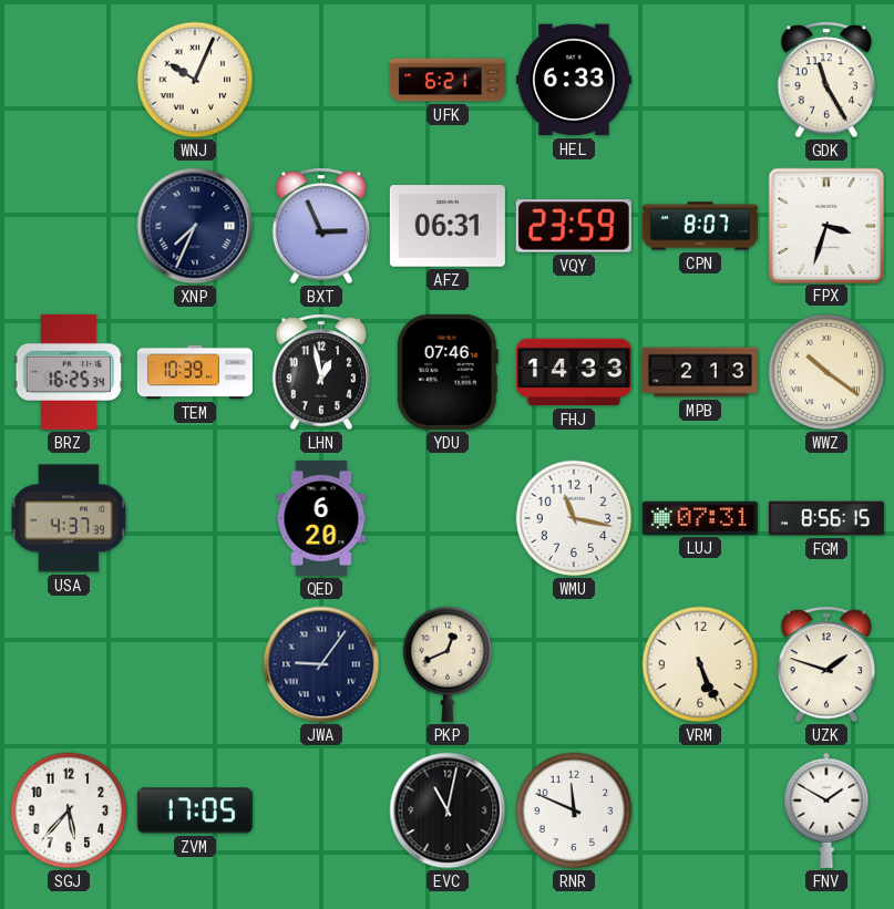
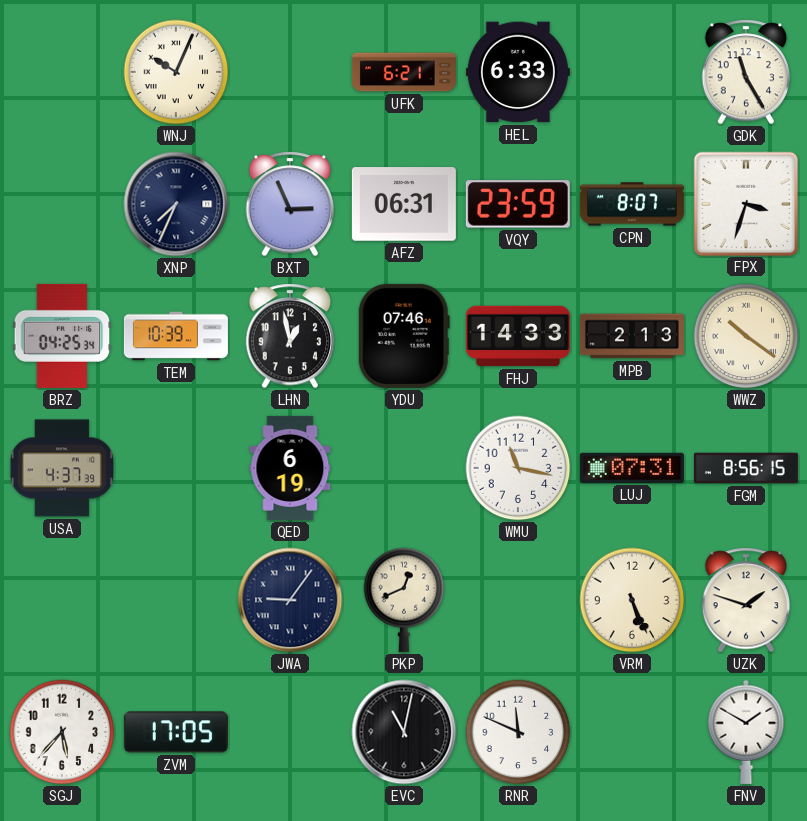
BRZ: 16:25 -> 04:25 (62, 336)
QED: 6:20 -> 6:19 (290, 468)
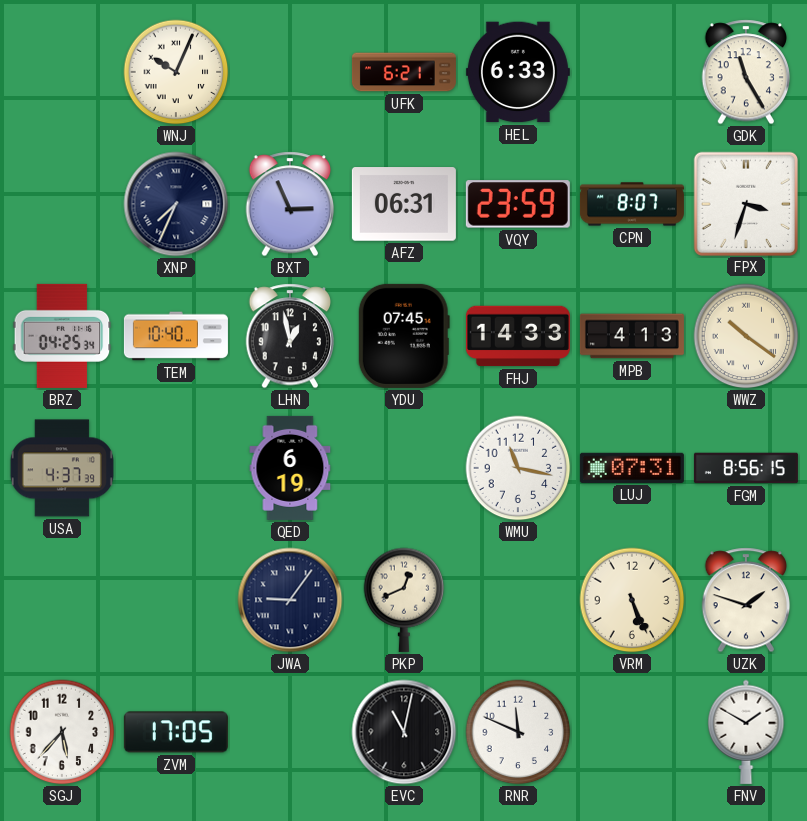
TEM: 10:39 -> 10:40 (176, 336)
YDU: 07:46 -> 07:45 (404, 336)
MPB: 2:13 -> 4:13 (632, 336)
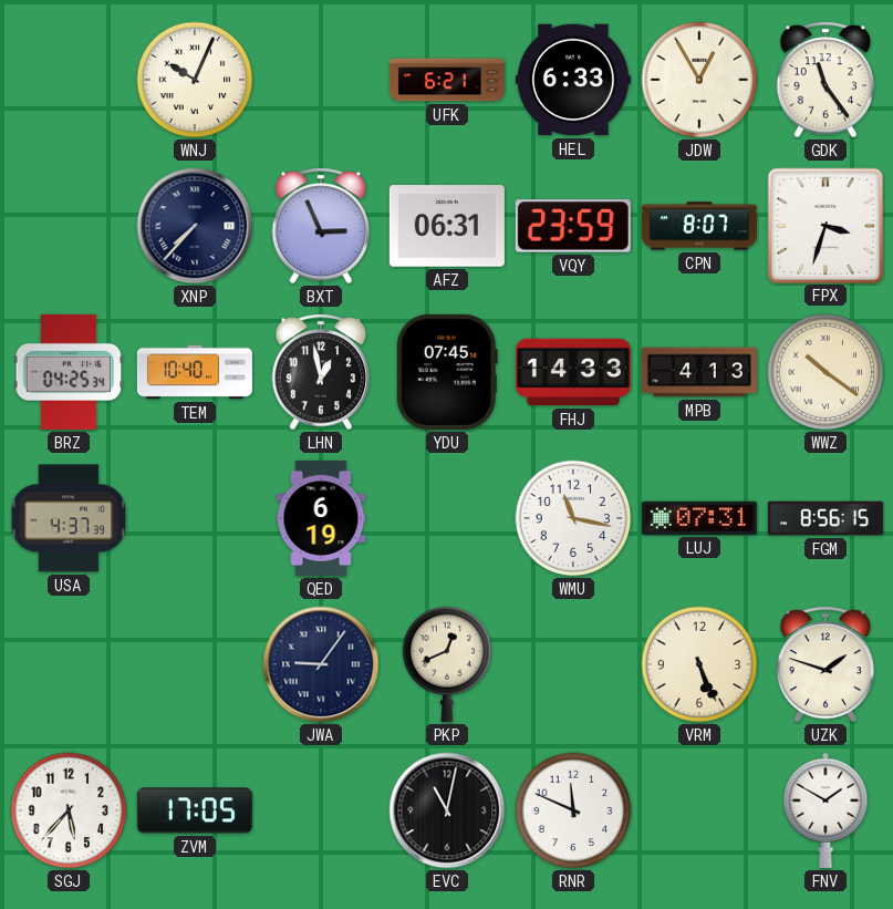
JDW: none -> 12:55 (699, 80)
GDK: 11:25 -> 11:24 (825, 80)
XNP: 7:34 -> 7:37 (195, 226)
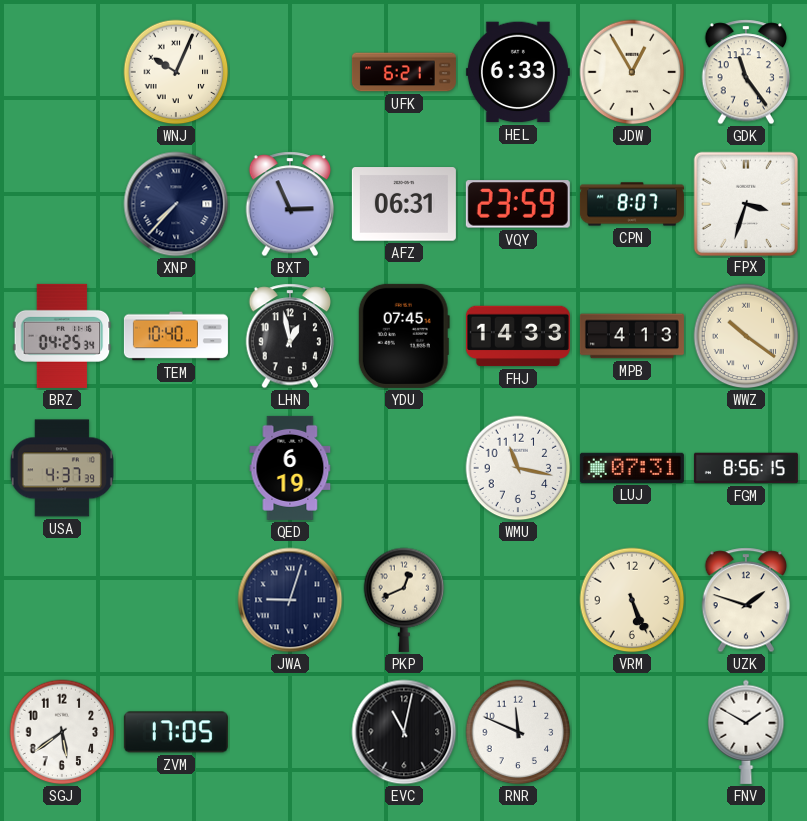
JWA: 9:06 -> 9:03 (290, 600)
SGJ: 5:37 -> 5:39 (62, 732)
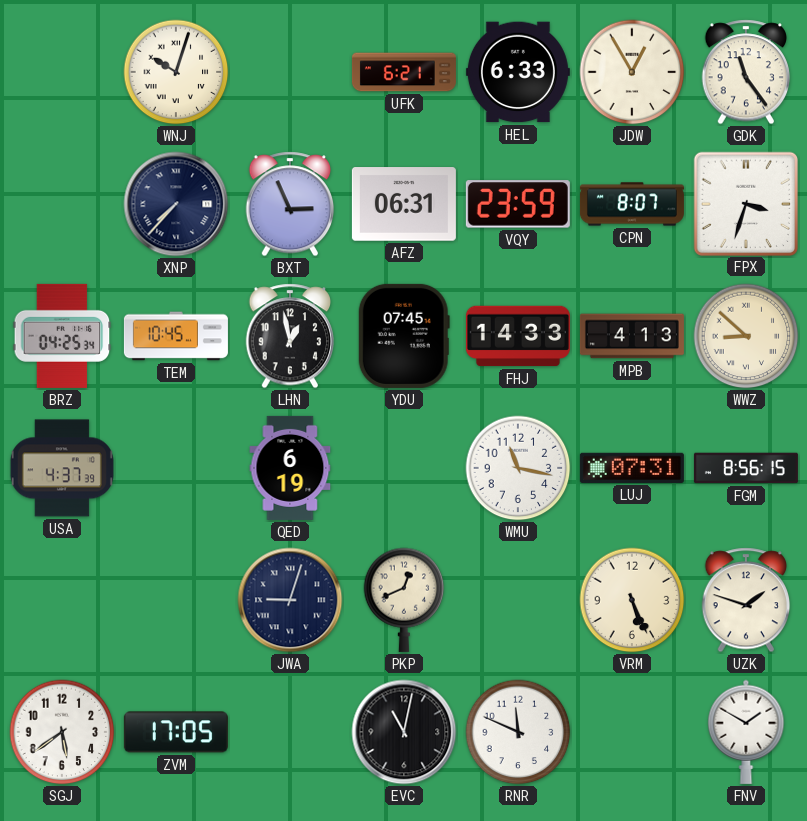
WNJ: 10:04 -> 10:03 (176, 72)
TEM: 10:40 -> 10:45 (176, 336)
WWZ: 10:21 -> 8:52 (746, 336)
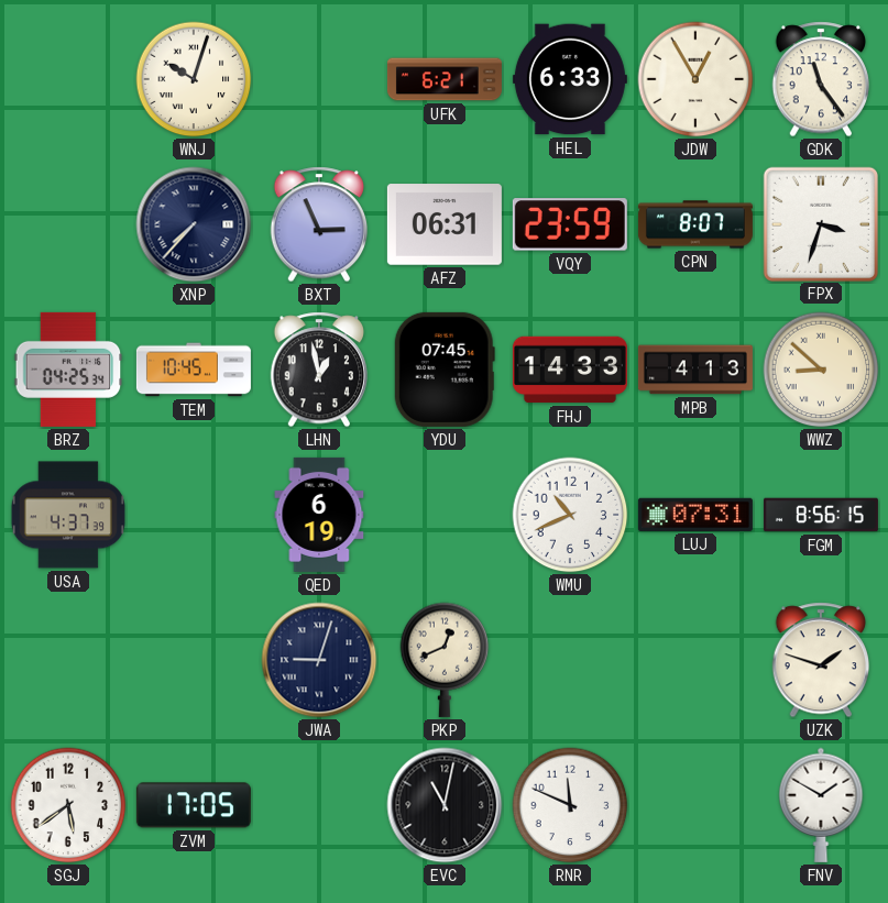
WMU: 11:17 -> 10:41 (570, 515)
VRM: 5:26 -> none (632, 600)
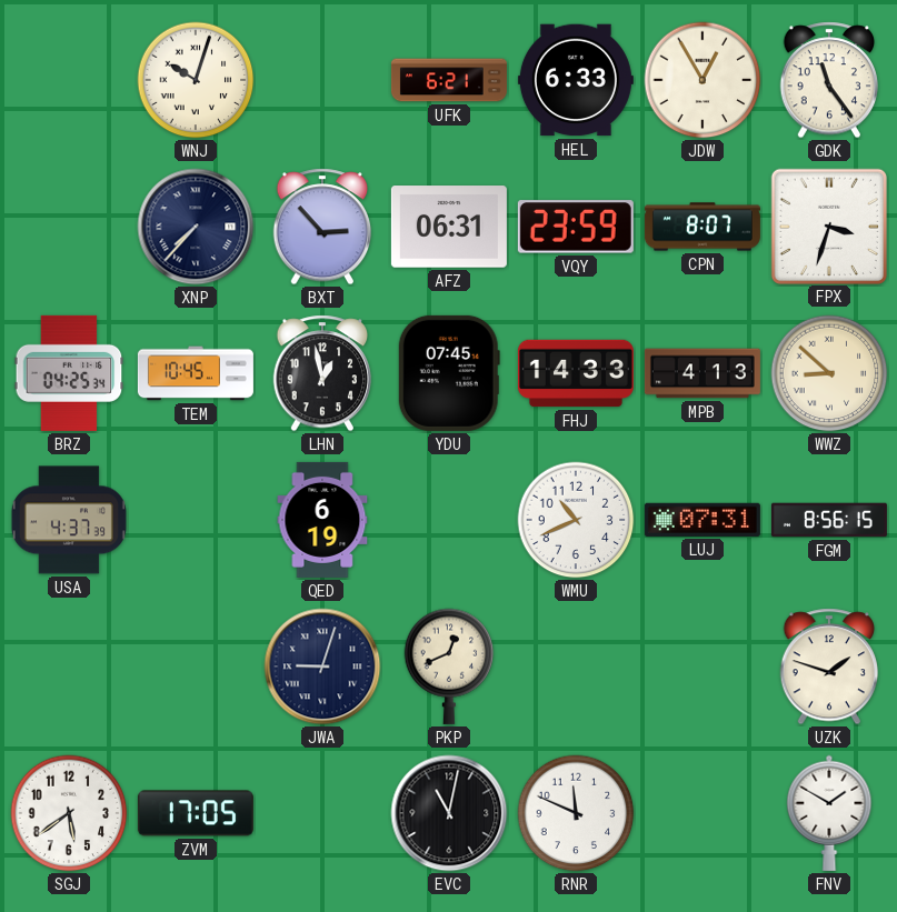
BXT: 2:56 -> 2:53 (322, 227)
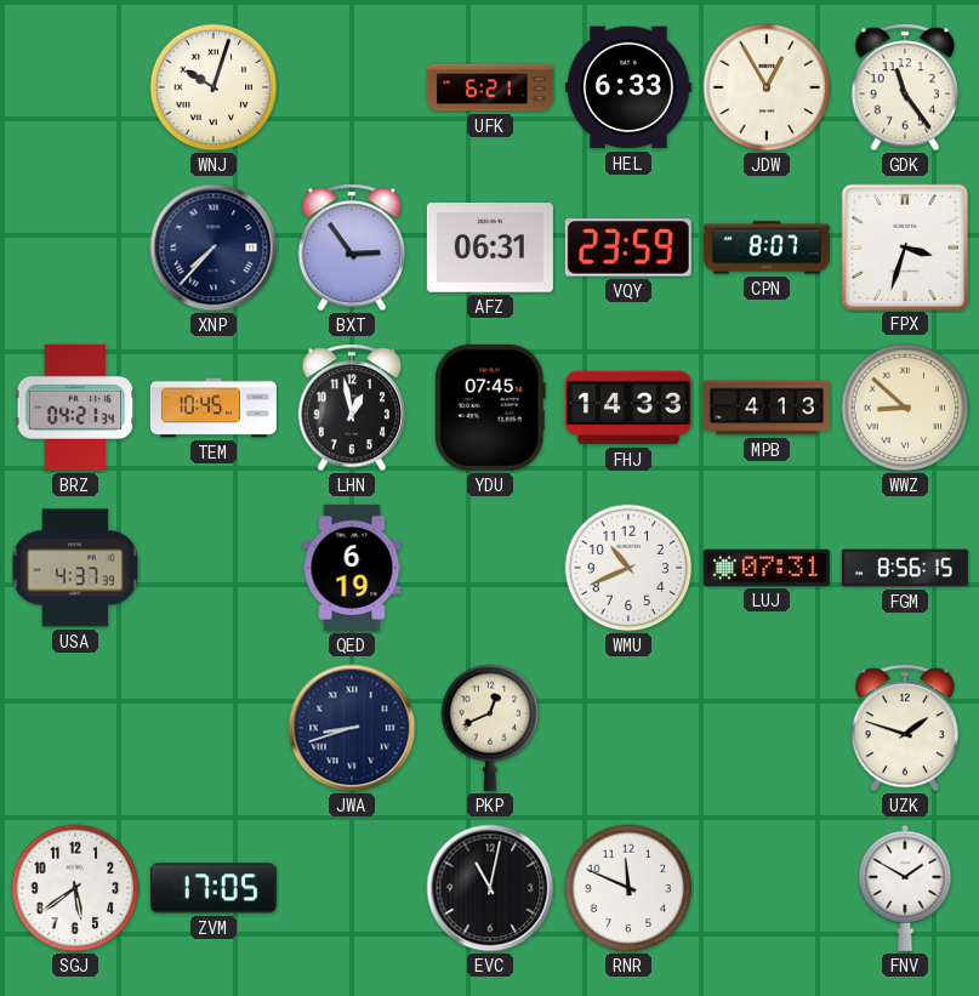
BXT: 2:53 -> 2:54 (352, 247)
BRZ: 04:25 -> 04:21 (75, 408)
JWA: 9:03 -> 8:42 (352, 728)
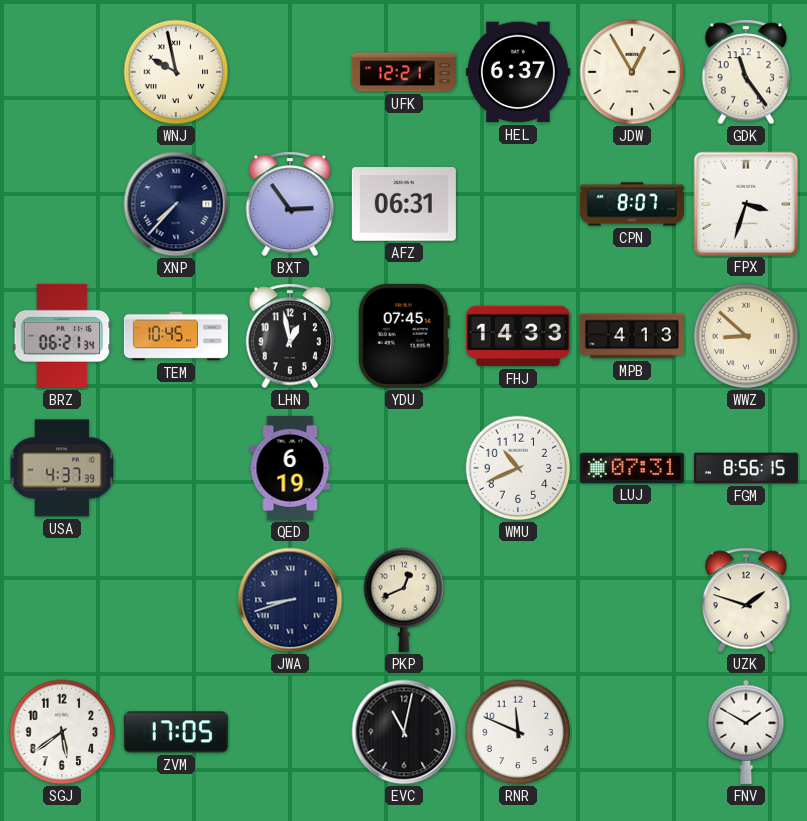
WNJ: 10:03 -> 9:58 (176, 72)
UFK: 6:21 -> 12:21 (404, 72)
HEL: 6:33 -> 6:37 (518, 72)
VQY: 23:59 -> none (628, 247)
BRZ: 04:21 -> 06:21 (62, 336)
